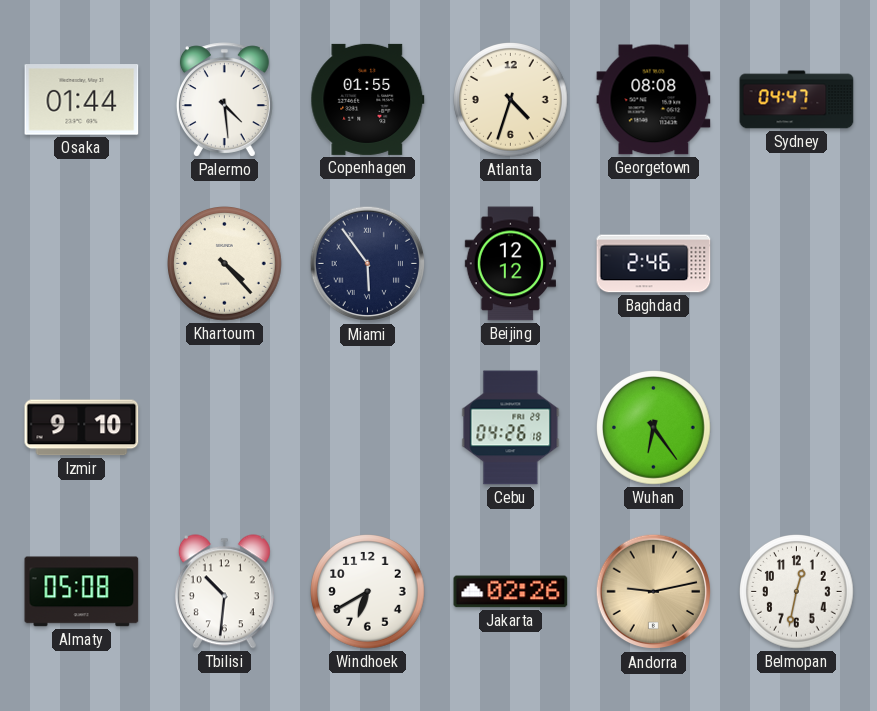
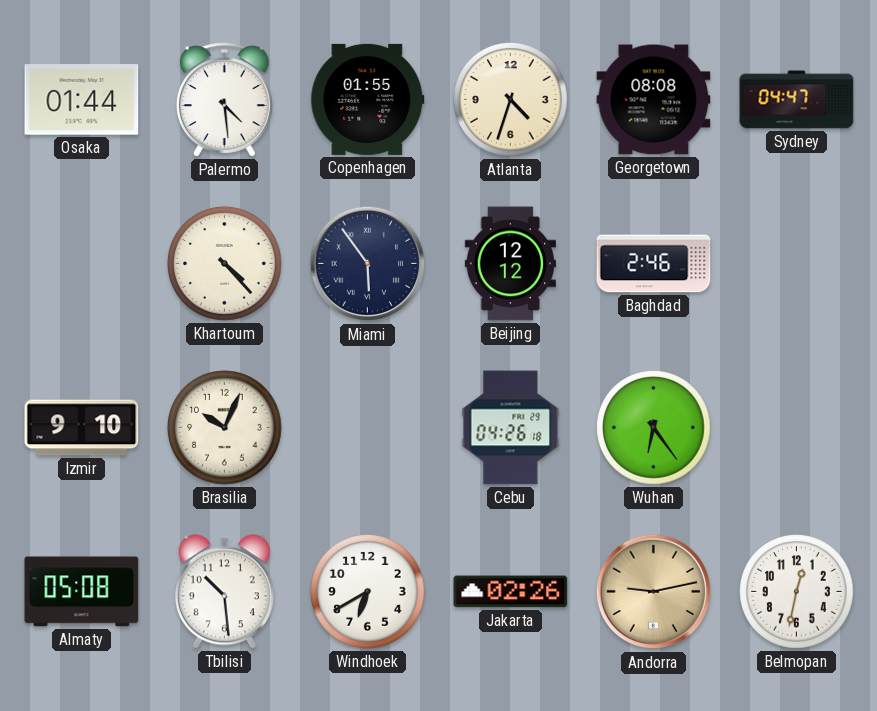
Brasilia: none -> 10:04 (225, 428)
Tbilisi: 10:31 -> 10:29 (224, 592)
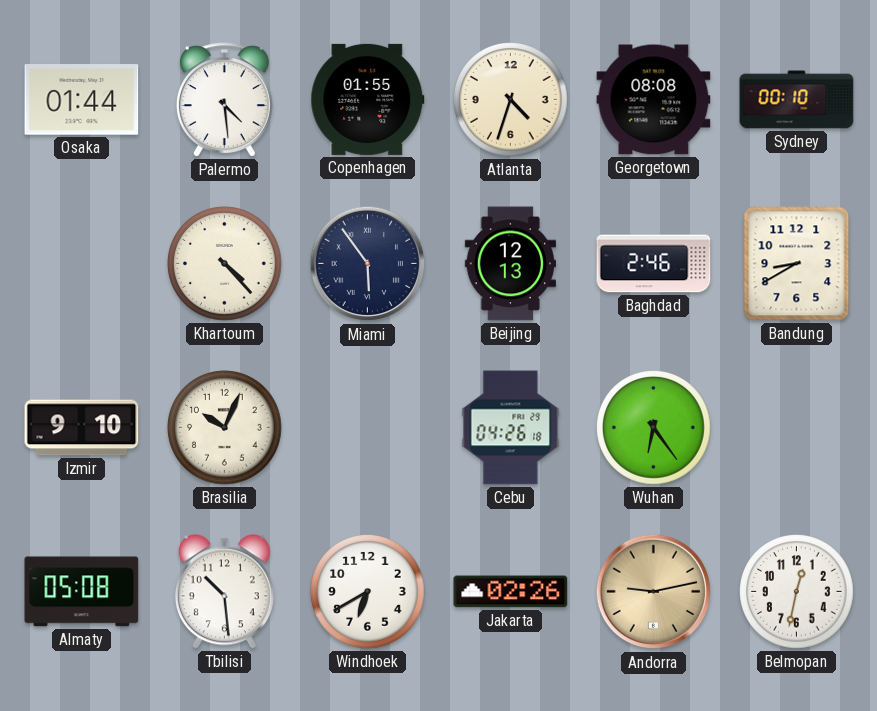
Sydney: 04:47 -> 00:10 (797, 100)
Beijing: 12:12 -> 12:13 (510, 264)
Bandung: none -> 8:40 (797, 264)
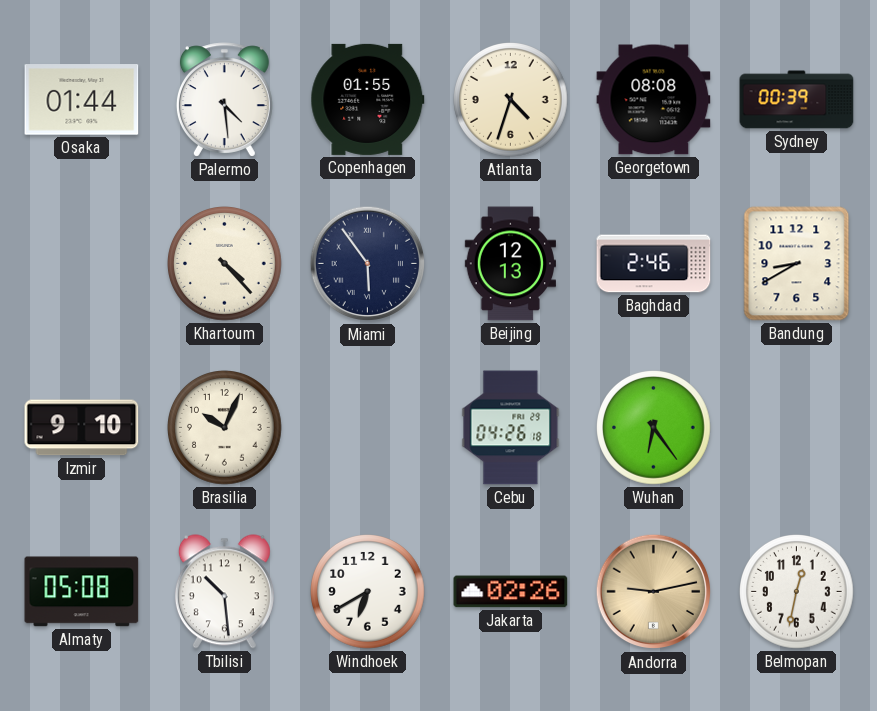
Sydney: 00:10 -> 00:39 (797, 100)
